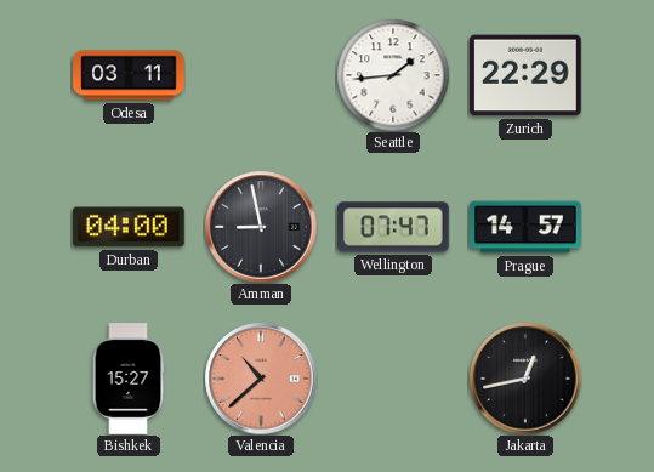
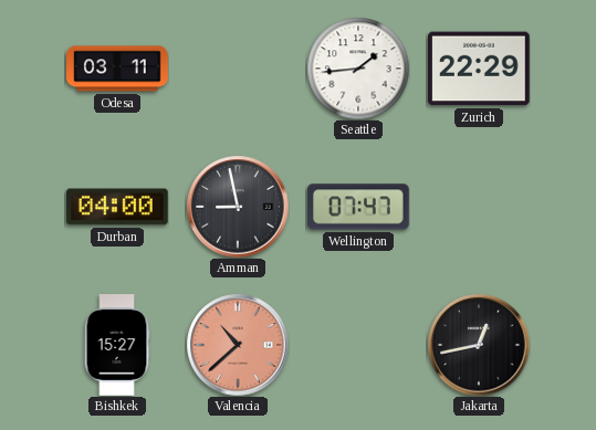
Prague: 14:57 -> none (525, 227)
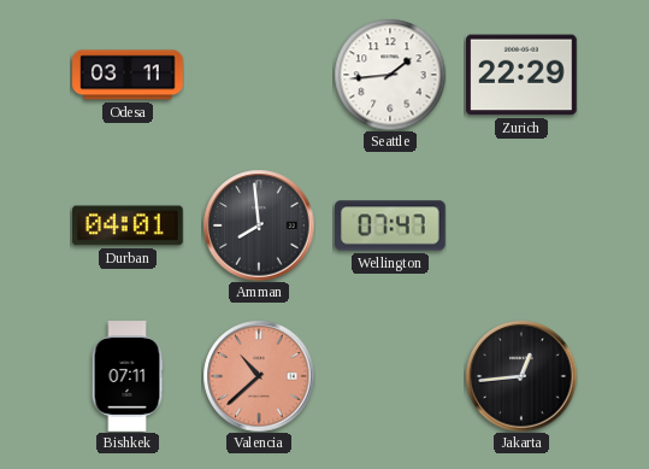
Durban: 04:00 -> 04:01 (128, 225)
Amman: 8:58 -> 7:59 (259, 225)
Bishkek: 15:27 -> 07:11 (128, 376)
Jakarta: 12:43 -> 12:44 (521, 376)
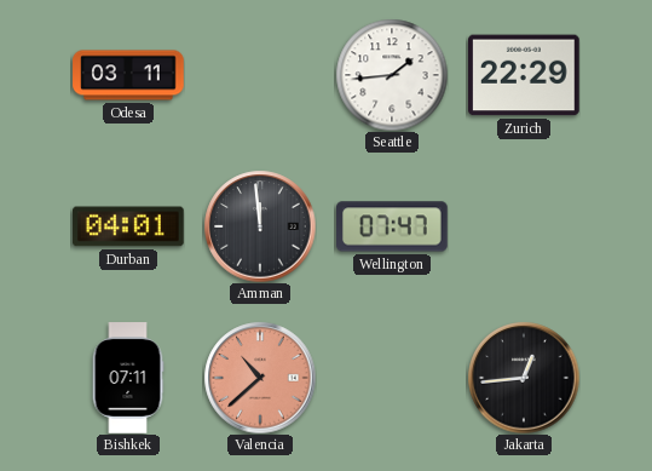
Amman: 7:59 -> 11:59 (260, 226)
